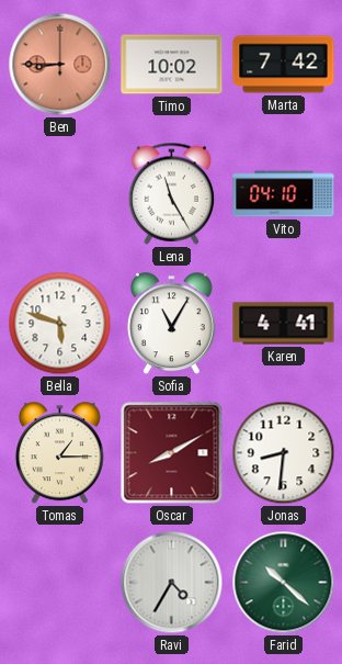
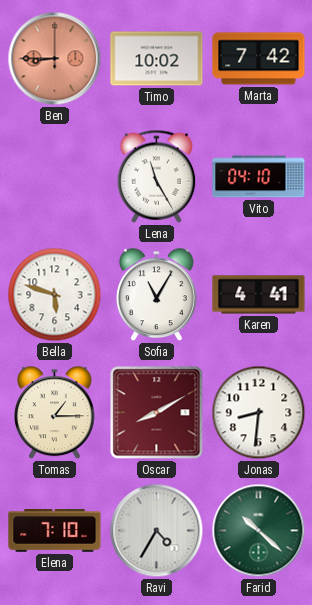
Elena: none -> 7:10 (55, 531)
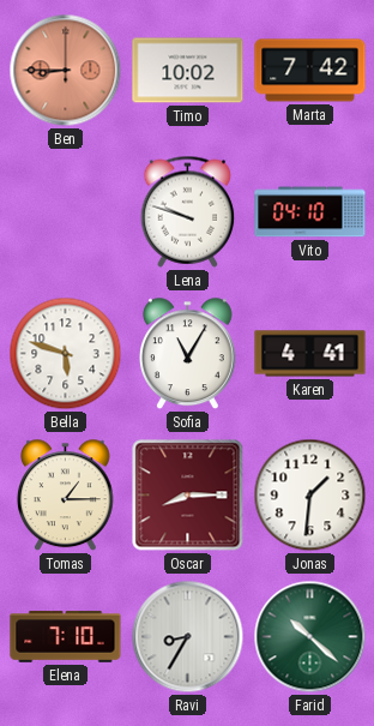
Lena: 11:25 -> 9:48 (188, 211)
Oscar: 8:10 -> 8:15 (188, 496)
Jonas: 8:31 -> 1:31 (310, 496)
Ravi: 4:35 -> 8:35 (188, 637)
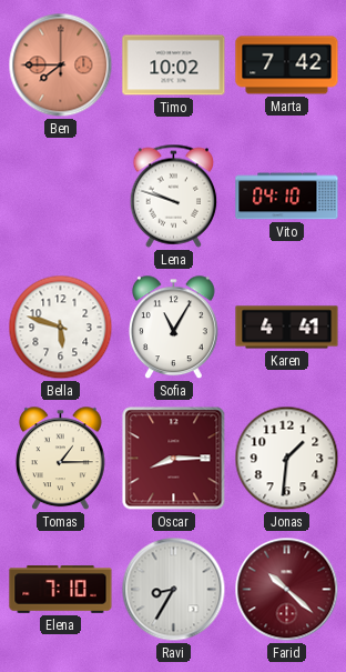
Ben: 8:45 -> 7:45 (61, 66)
Farid dial: green -> burgundy (287, 590)
